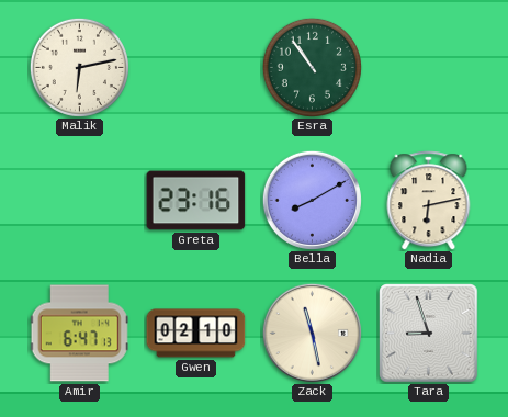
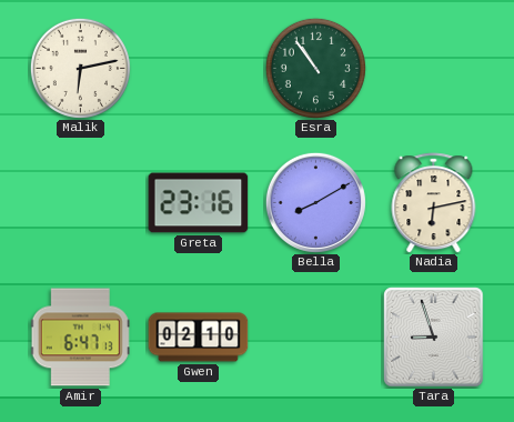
Zack: 11:28 -> none (312, 333)
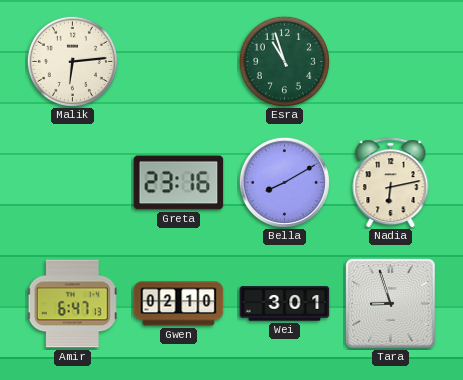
Malik: 6:13 -> 6:14 (72, 61)
Esra: 10:54 -> 10:57 (284, 61)
Wei: none -> 3:01 (285, 304)
